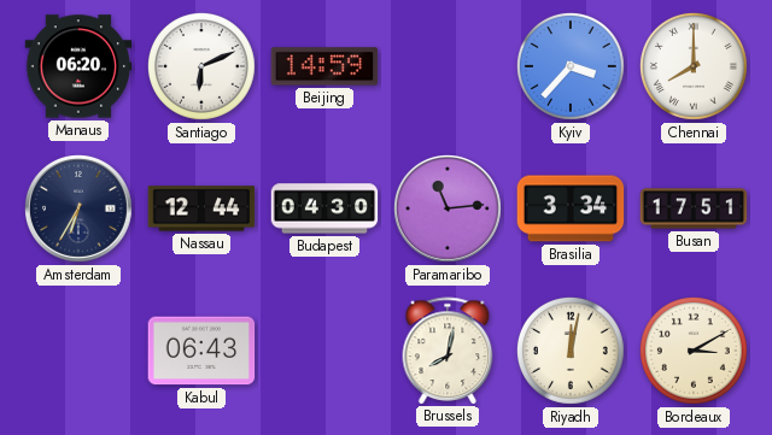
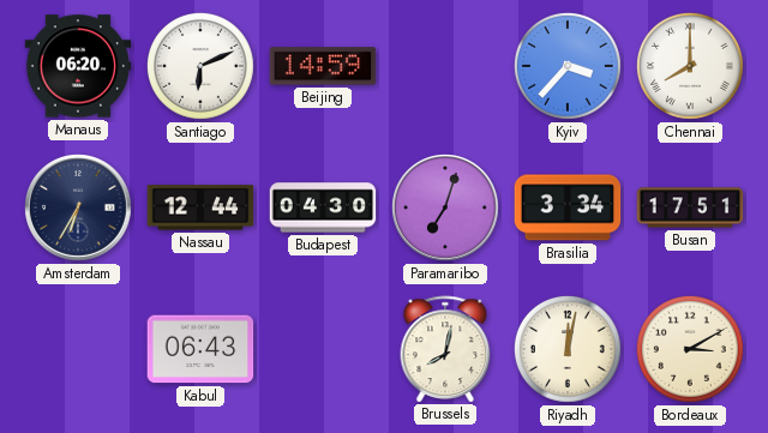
Paramaribo: 11:14 -> 7:03 (446, 209)
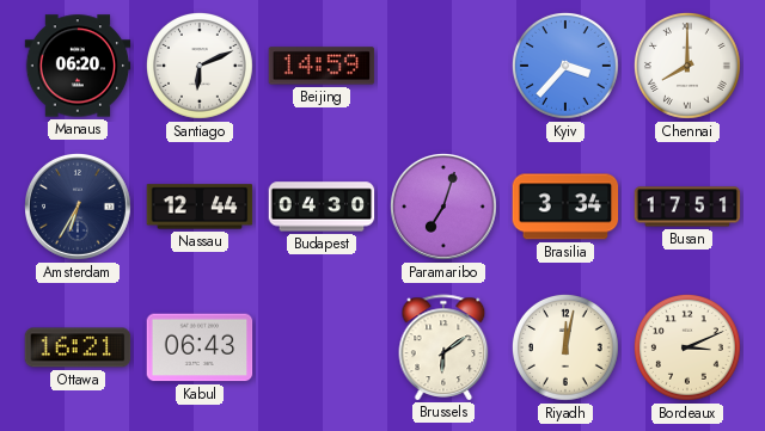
Ottawa: none -> 16:21 (78, 347)
Brussels: 8:02 -> 6:09 (443, 347)
Bordeaux: 3:10 -> 3:11 (688, 349)
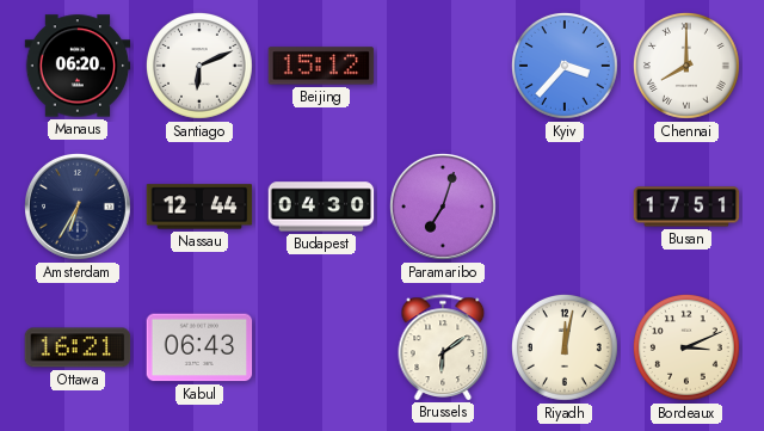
Beijing: 14:59 -> 15:12 (321, 66)
Brasilia: 3:34 -> none (565, 207)
